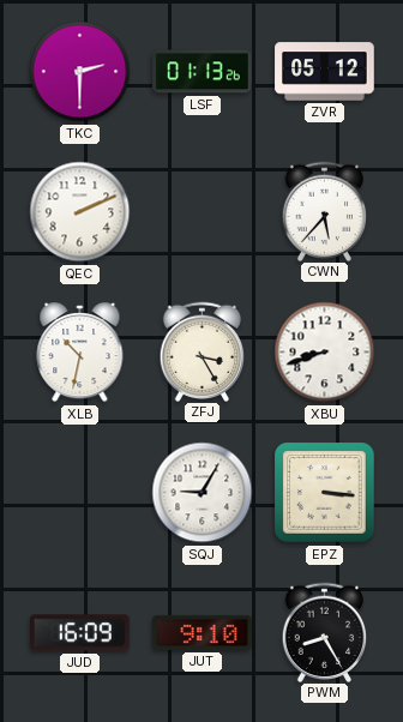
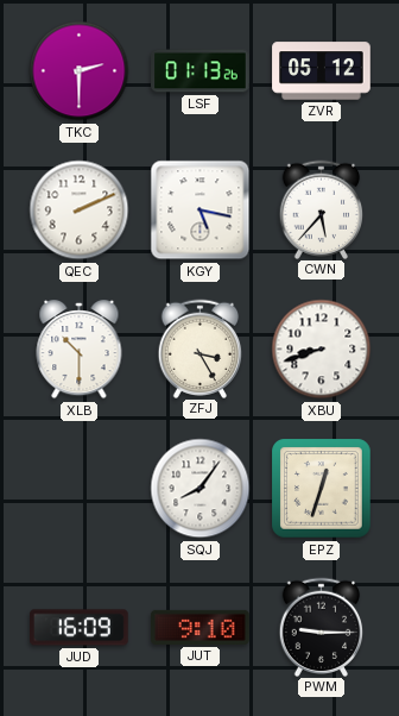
KGY: none -> 5:17 (201, 211)
XLB: 10:32 -> 10:30 (80, 351)
SQJ: 9:05 -> 8:06 (201, 489)
EPZ: 3:16 -> 12:33 (322, 489)
PWM: 8:25 -> 9:15 (322, 627)
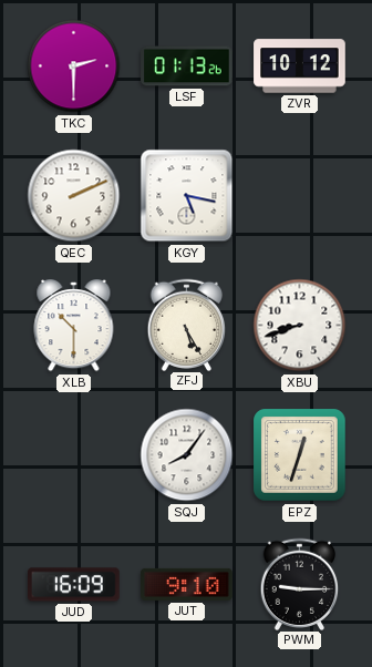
ZVR: 05:12 -> 10:12 (300, 66)
CWN: 5:37 -> none (322, 209)
ZFJ: 3:25 -> 5:25 (187, 325)
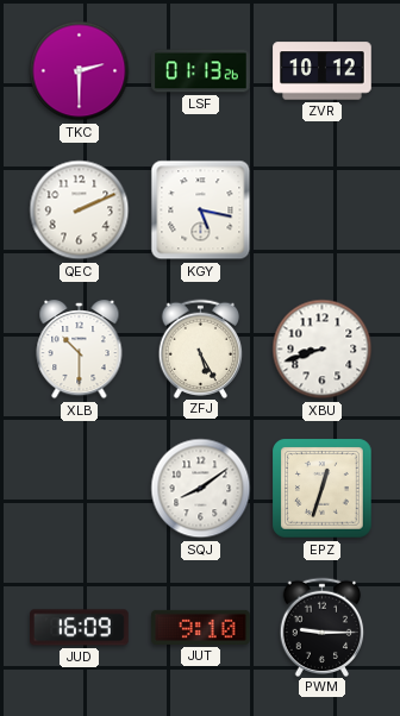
SQJ: 8:06 -> 8:09 (201, 489)
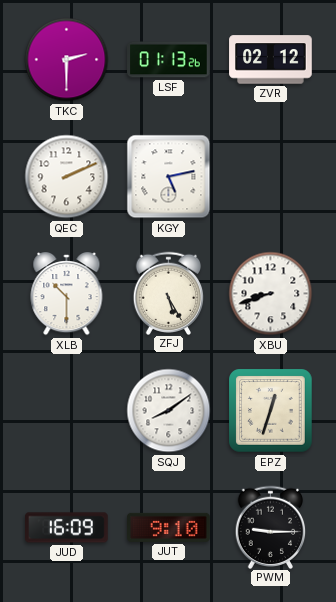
ZVR: 10:12 -> 02:12 (271, 60)
KGY: 5:17 -> 5:13 (169, 177)
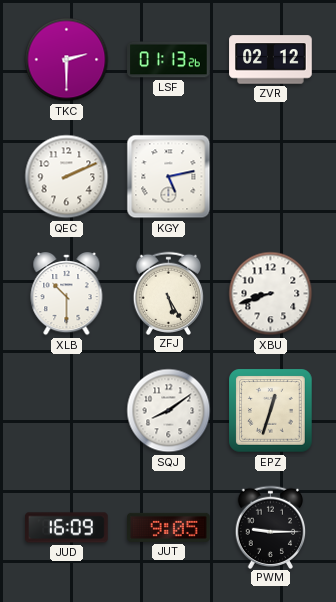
JUT: 9:10 -> 9:05 (169, 527)
